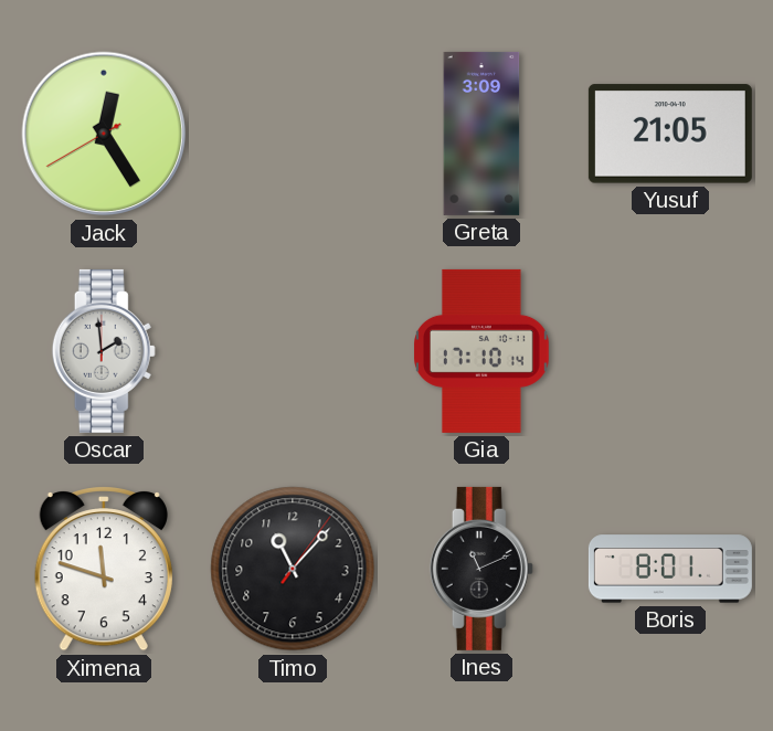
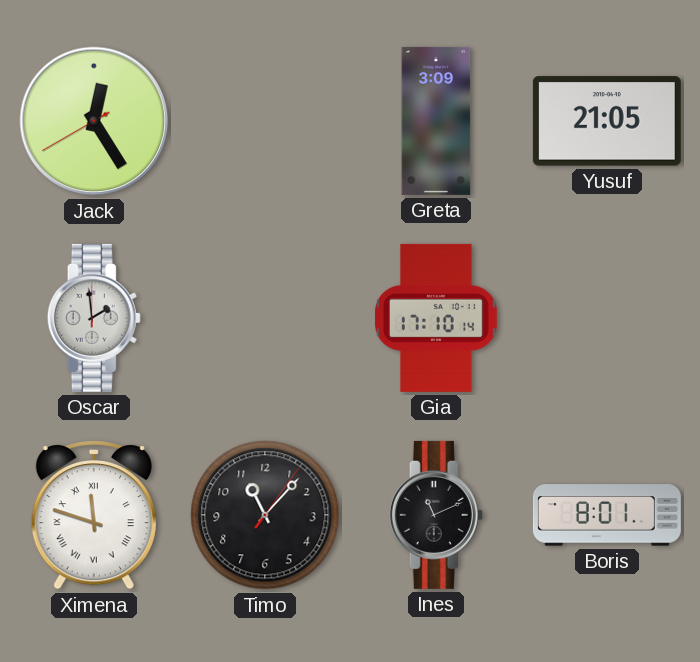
Ximena numerals: Arabic -> Roman (94, 515)
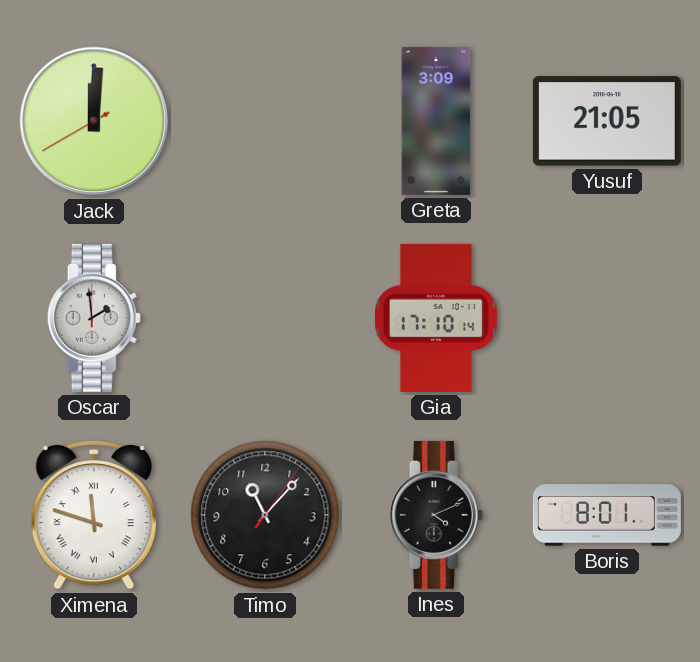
Jack: 12:24 -> 12:00 (94, 121)
Ines: 11:11 -> 4:11 (436, 515)
